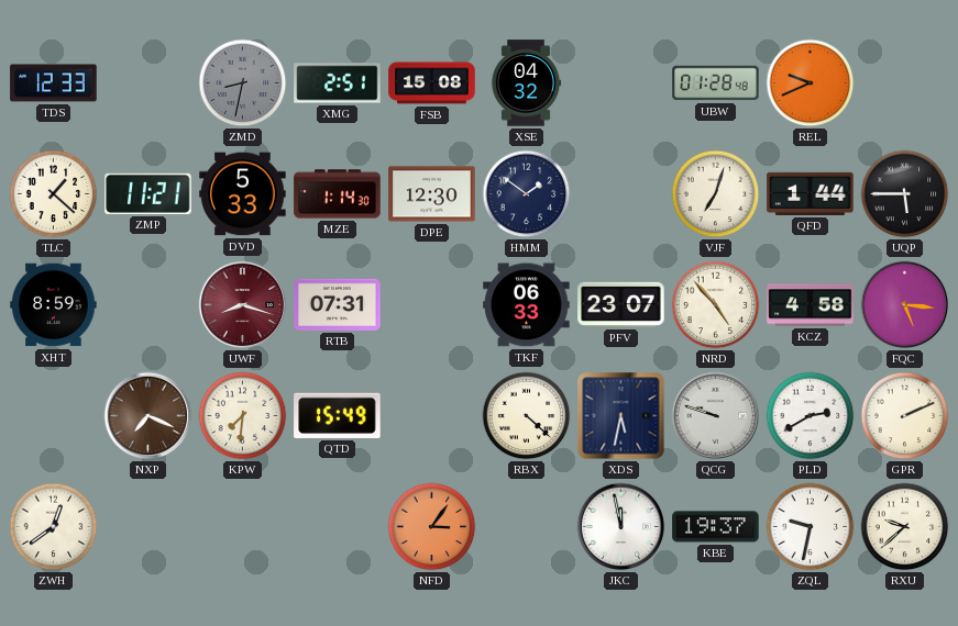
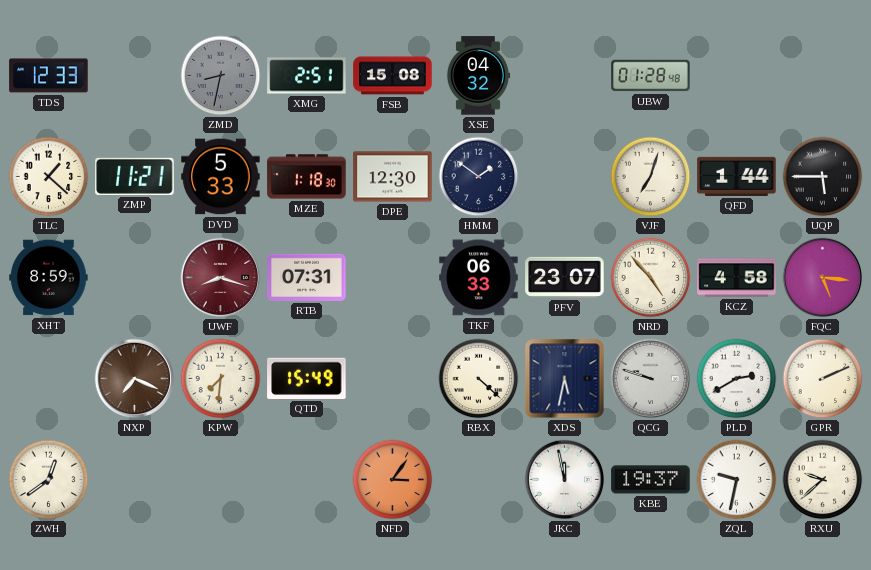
REL: 9:41 -> none (811, 83)
MZE: 1:14 -> 1:18 (307, 177)
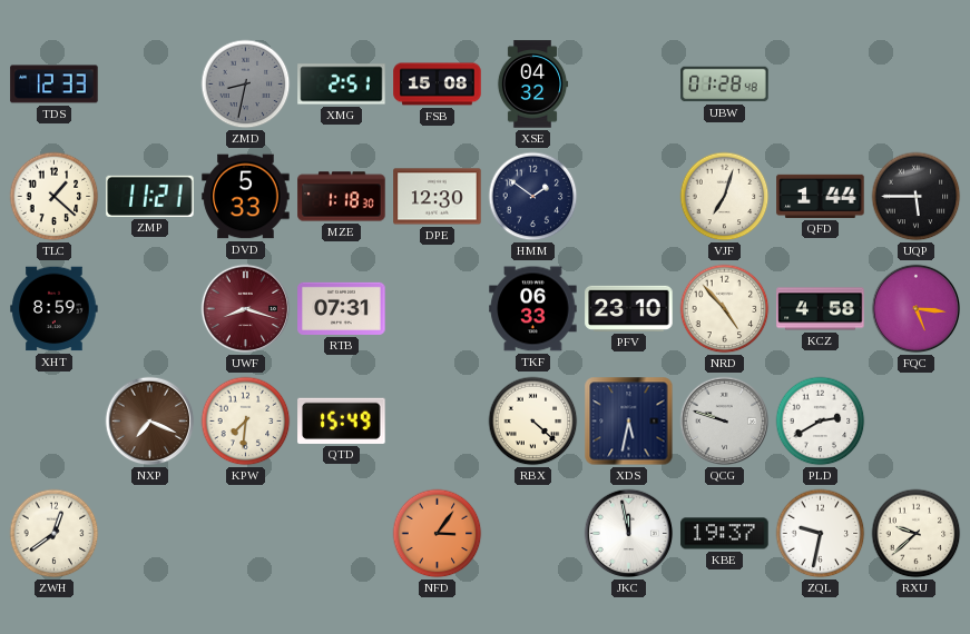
PFV: 23:07 -> 23:10 (629, 308)
GPR: 2:11 -> none (823, 379)
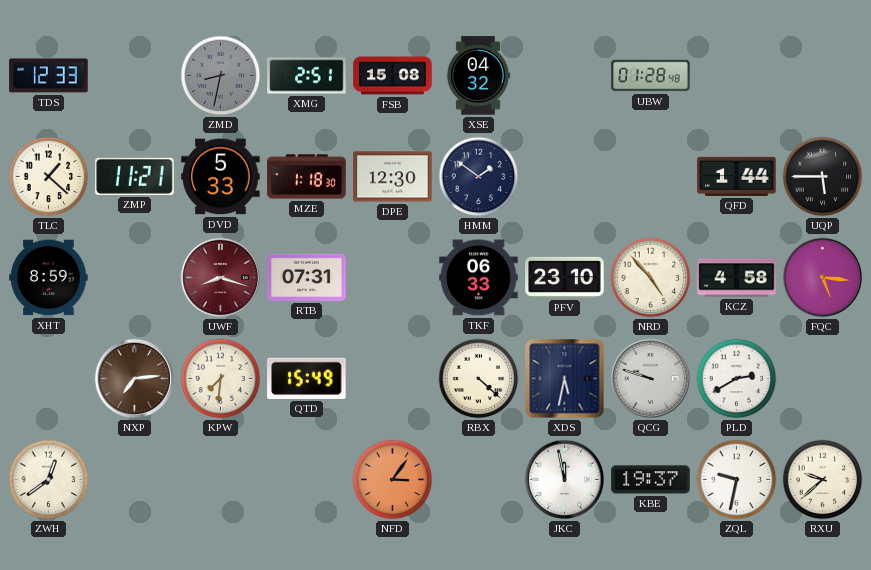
VJF: 7:03 -> none (725, 197)
NXP: 7:19 -> 7:14 (135, 379)
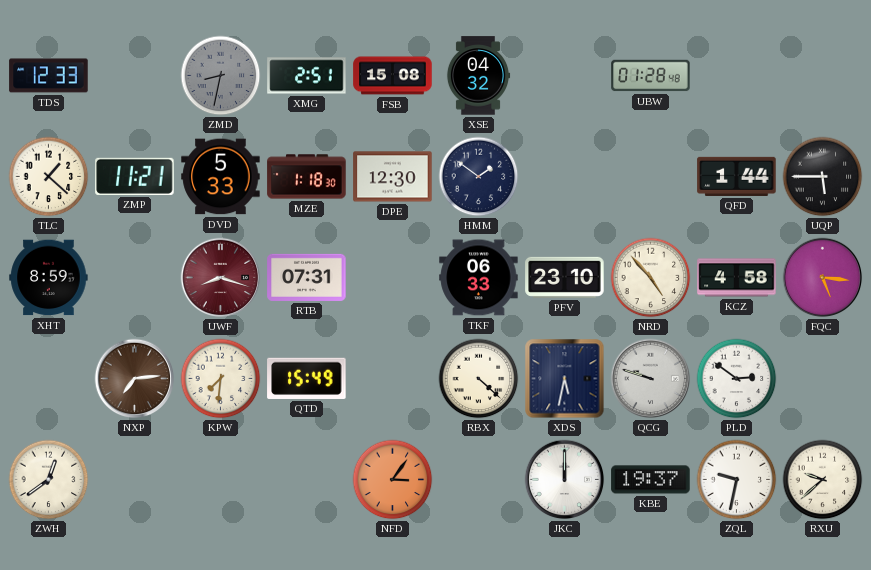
PLD: 2:40 -> 2:51 (737, 379)
JKC: 11:58 -> 12:00 (565, 480)
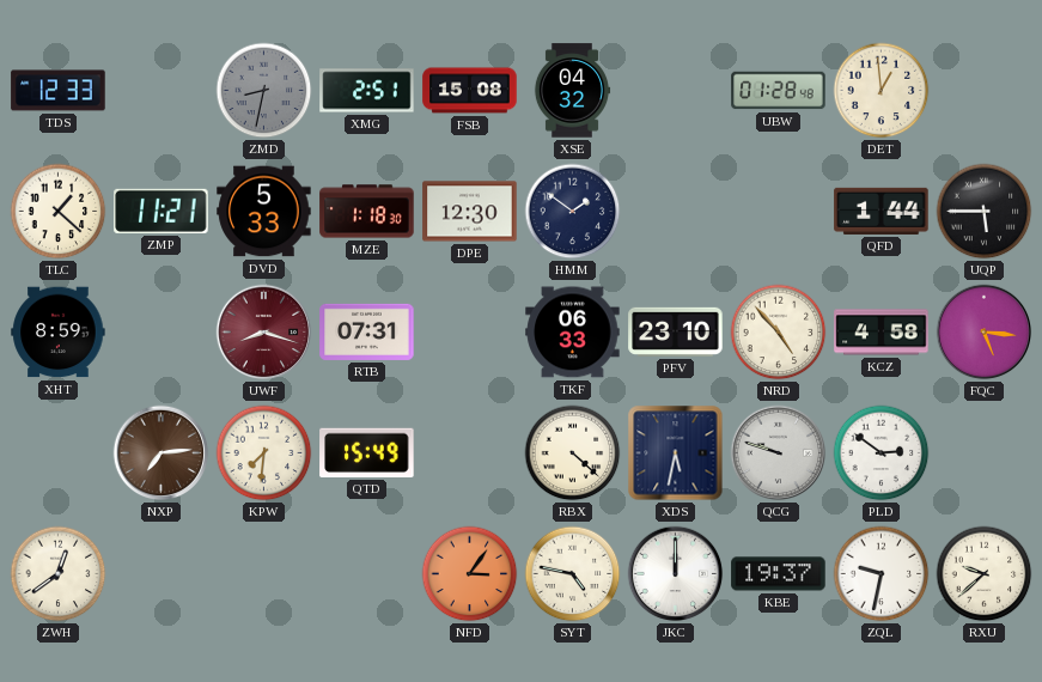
DET: none -> 12:59 (882, 91)
SYT: none -> 4:47 (573, 574)
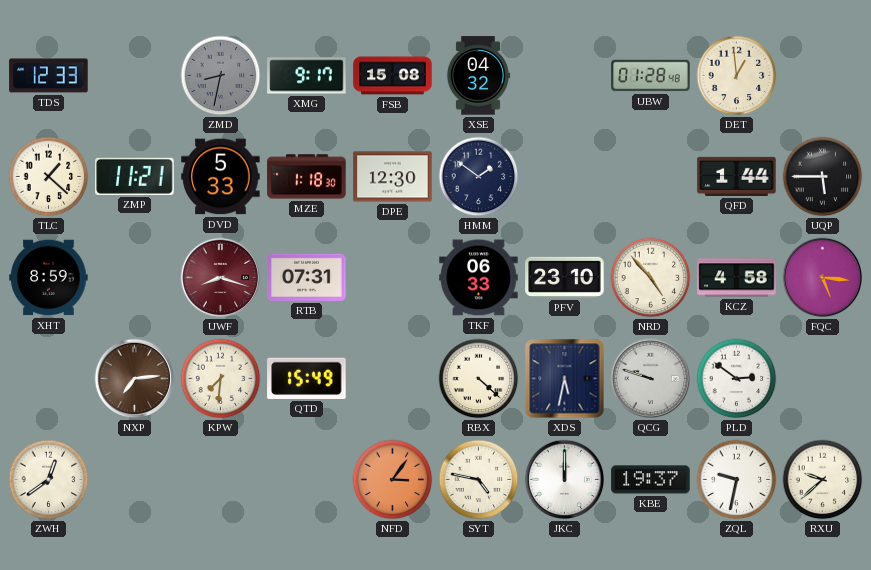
XMG: 2:51 -> 9:17 (307, 76)
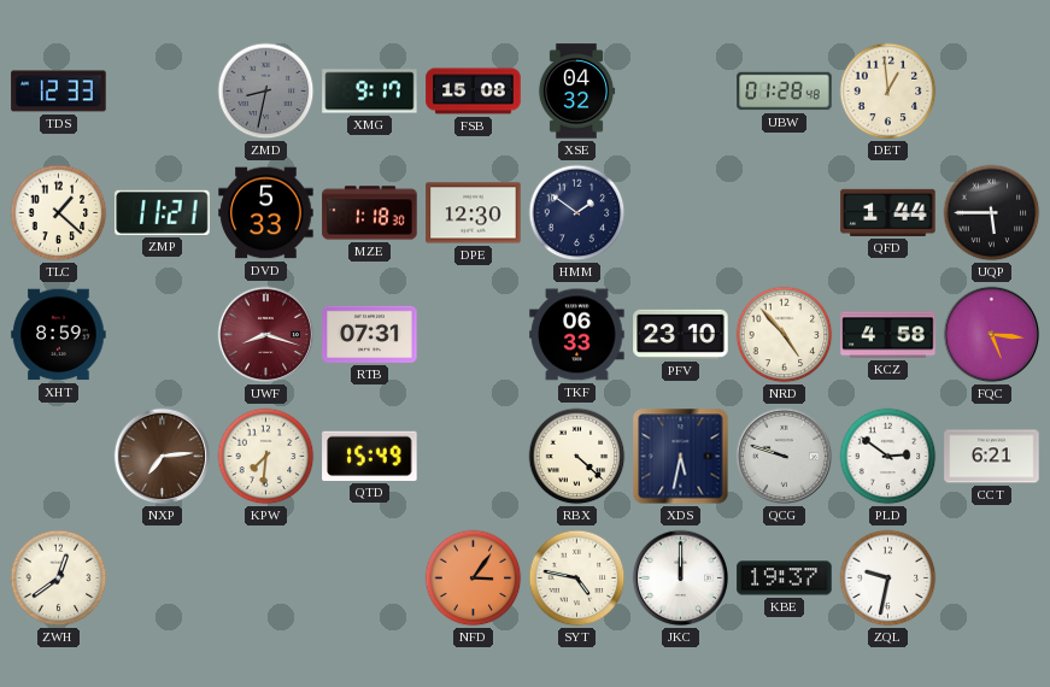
CCT: none -> 6:21 (992, 457)
RXU: 9:38 -> none (823, 480)
